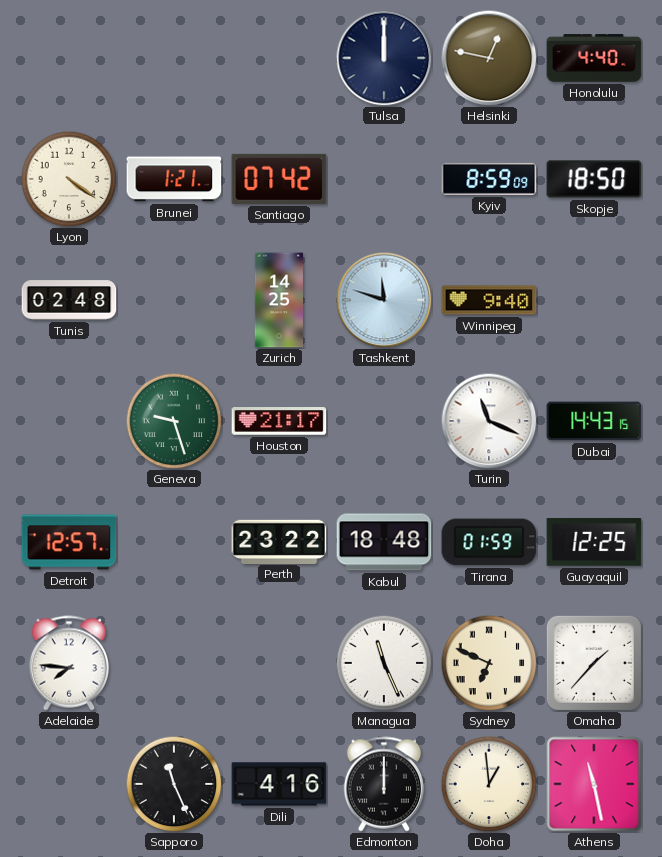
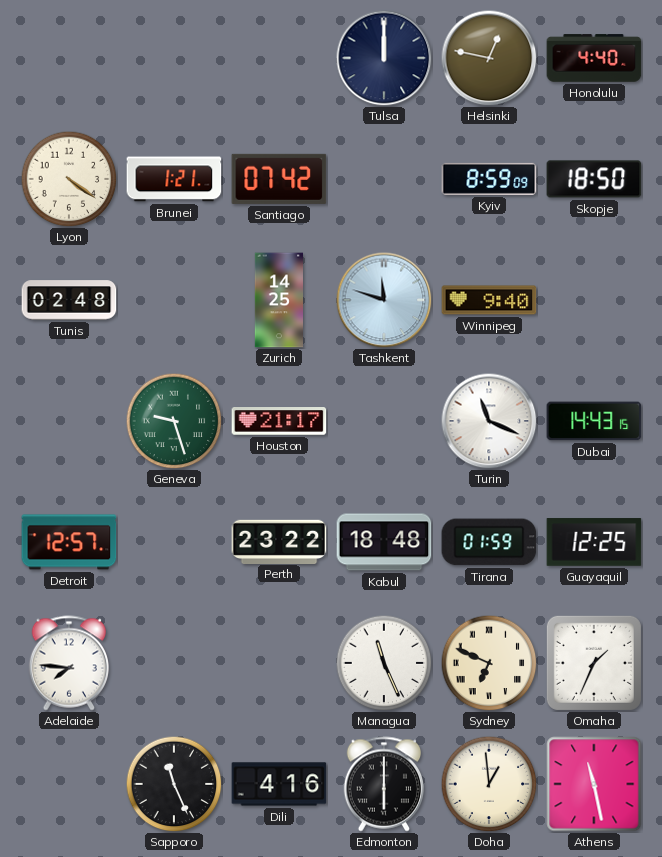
Omaha: 1:37 -> 1:34 (594, 663)
Edmonton: 12:00 -> 6:00 (383, 784)
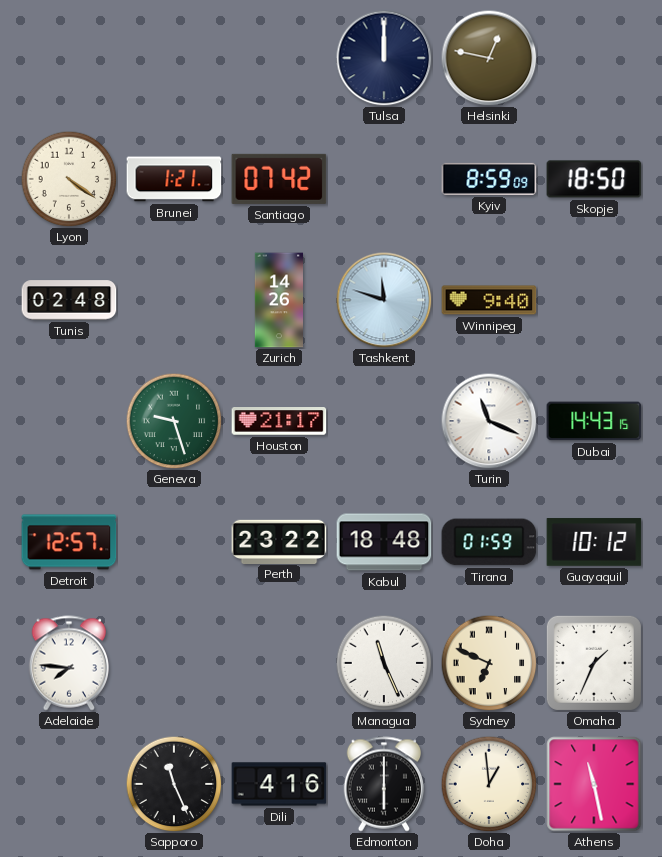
Honolulu: 4:40 -> none (594, 58)
Zurich: 14:25 -> 14:26 (278, 300)
Guayaquil: 12:25 -> 10:12 (594, 542)
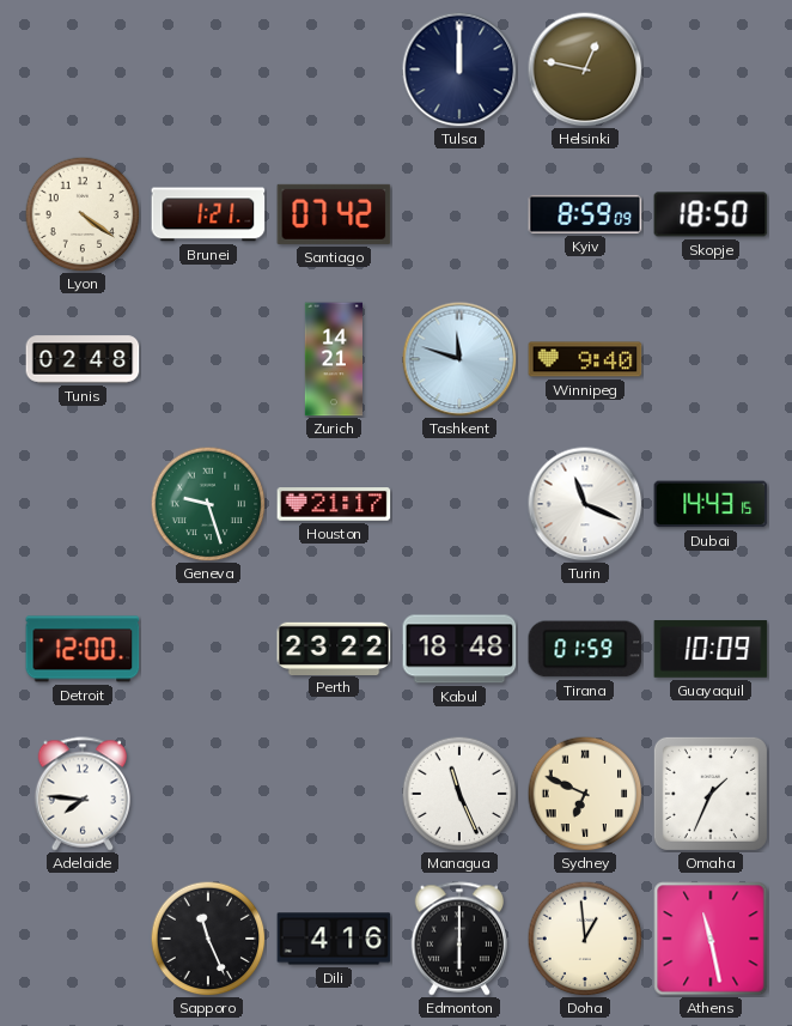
Zurich: 14:26 -> 14:21 (333, 359)
Detroit: 12:57 -> 12:00 (83, 649)
Guayaquil: 10:12 -> 10:09 (711, 649)
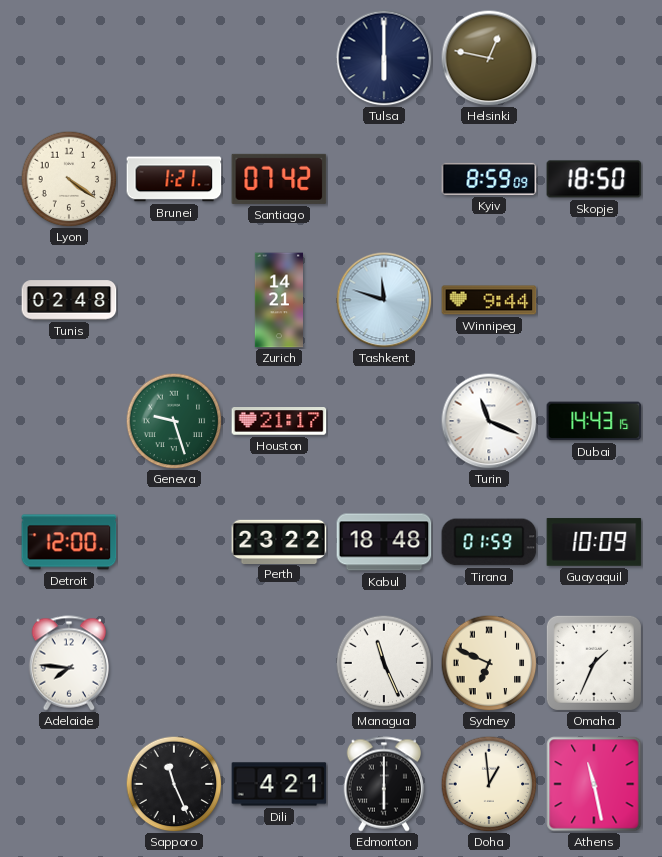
Tulsa: 12:00 -> 6:00 (384, 58)
Winnipeg: 9:40 -> 9:44 (489, 300)
Dili: 4:16 -> 4:21 (279, 784)
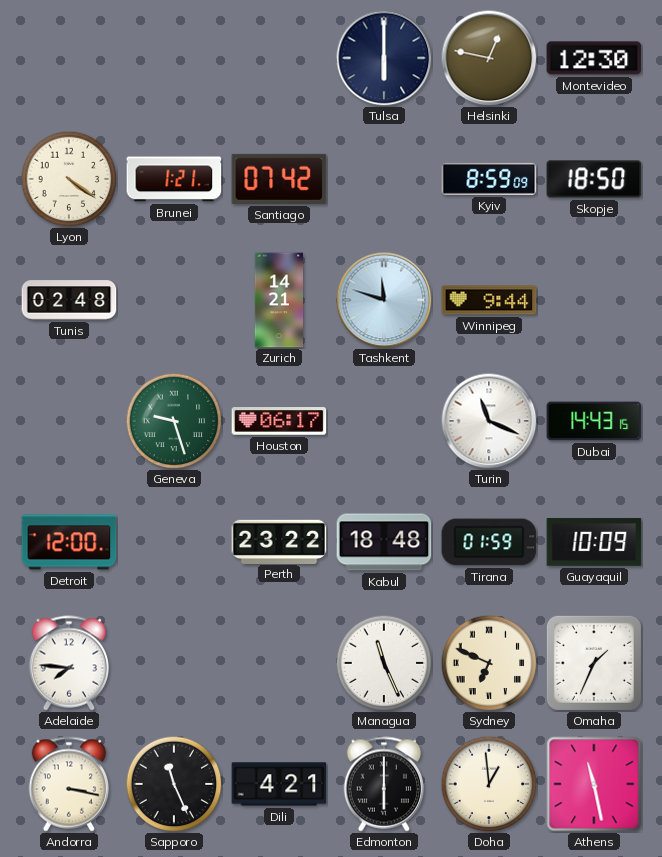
Montevideo: none -> 12:30 (594, 58)
Houston: 21:17 -> 06:17 (279, 421)
Andorra: none -> 3:17 (68, 784)
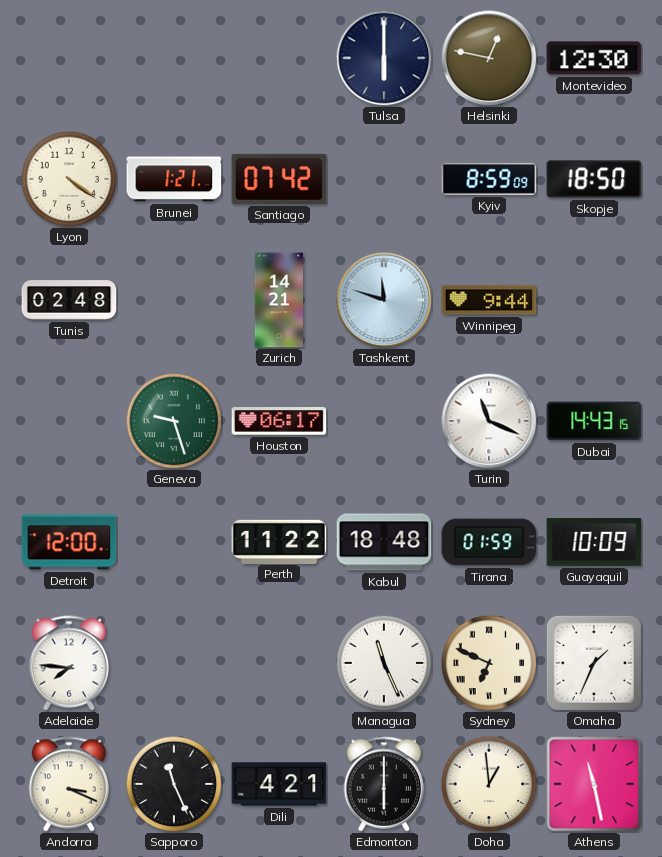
Perth: 23:22 -> 11:22 (279, 541)
Andorra: 3:17 -> 3:19 (68, 784)
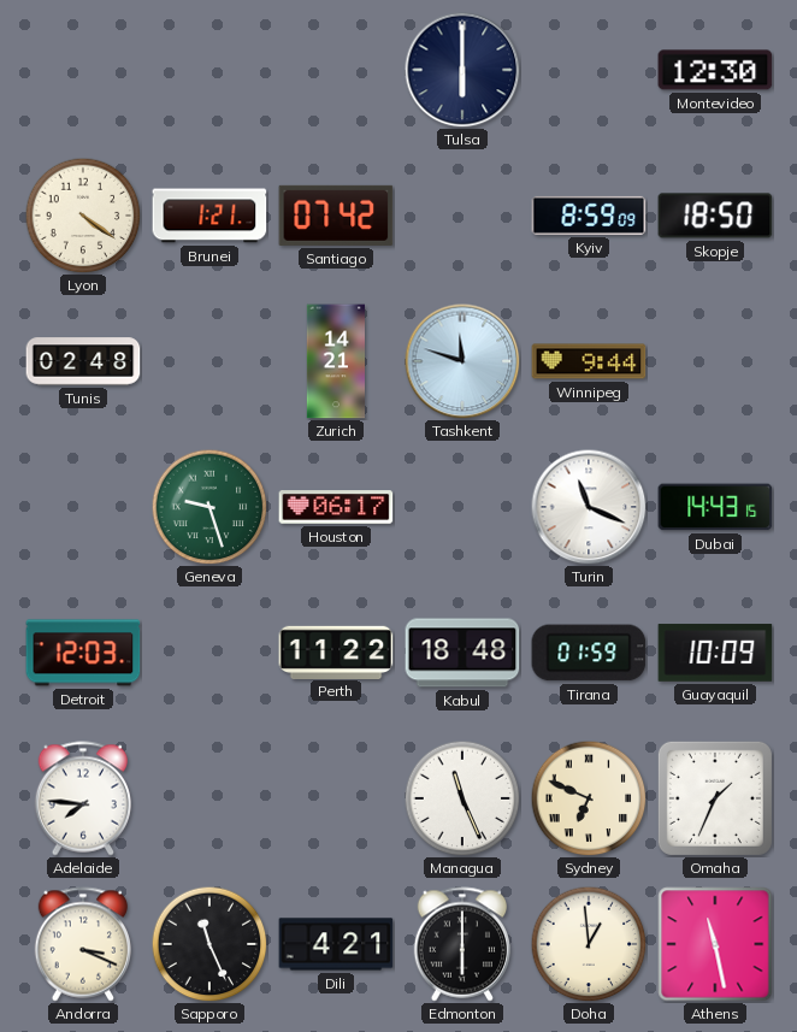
Helsinki: 12:47 -> none (489, 58)
Detroit: 12:00 -> 12:03 (83, 653)
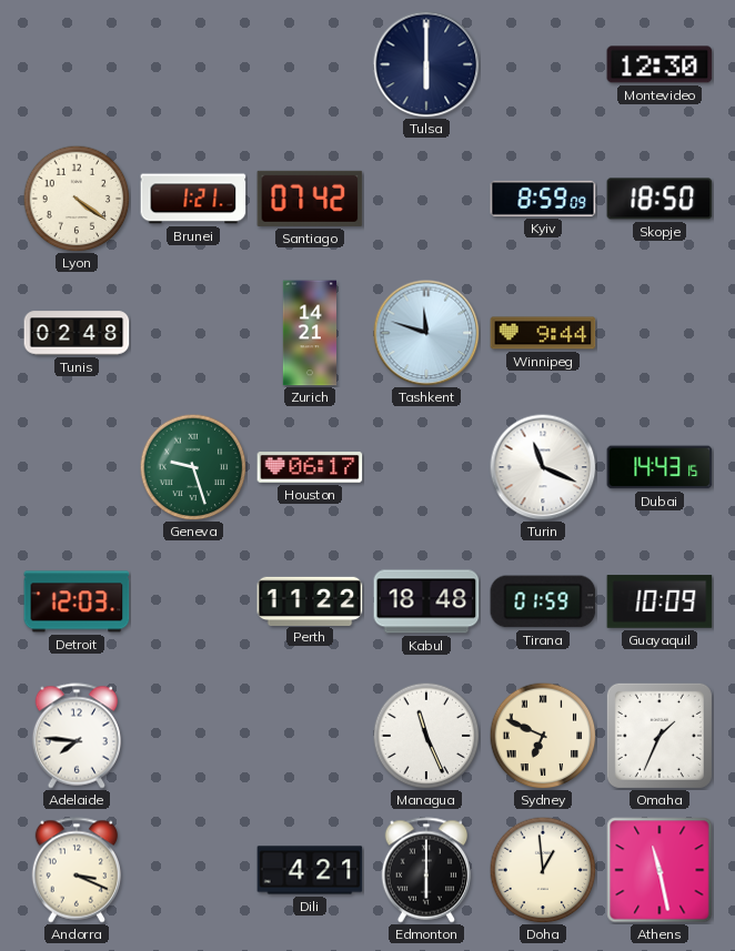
Sapporo: 11:26 -> none (209, 944)
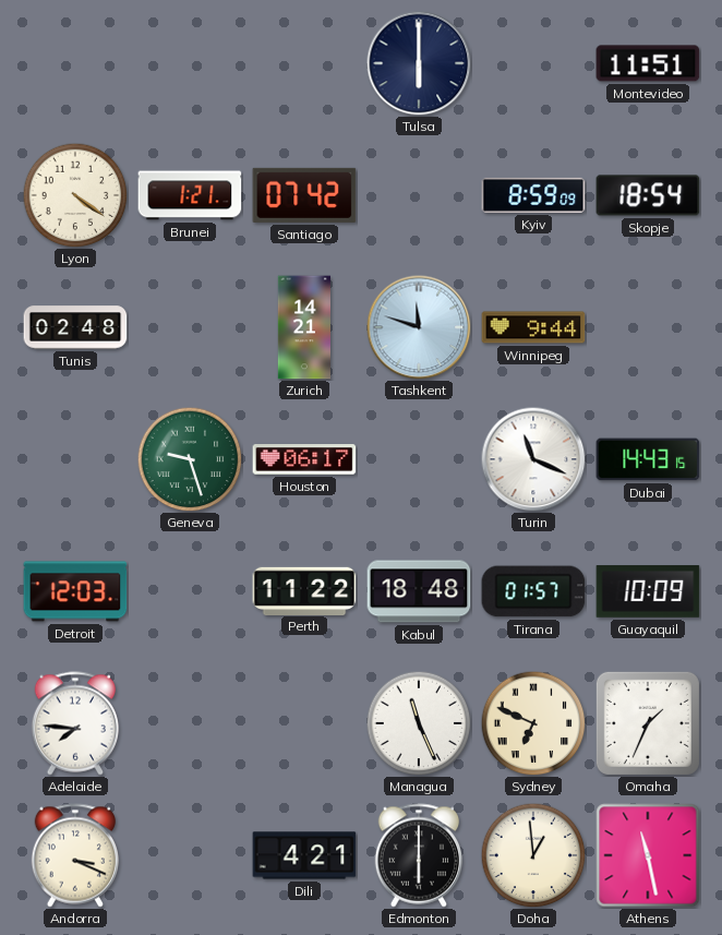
Montevideo: 12:30 -> 11:51 (648, 63)
Skopje: 18:50 -> 18:54 (648, 195)
Tirana: 01:59 -> 01:57 (533, 591)
